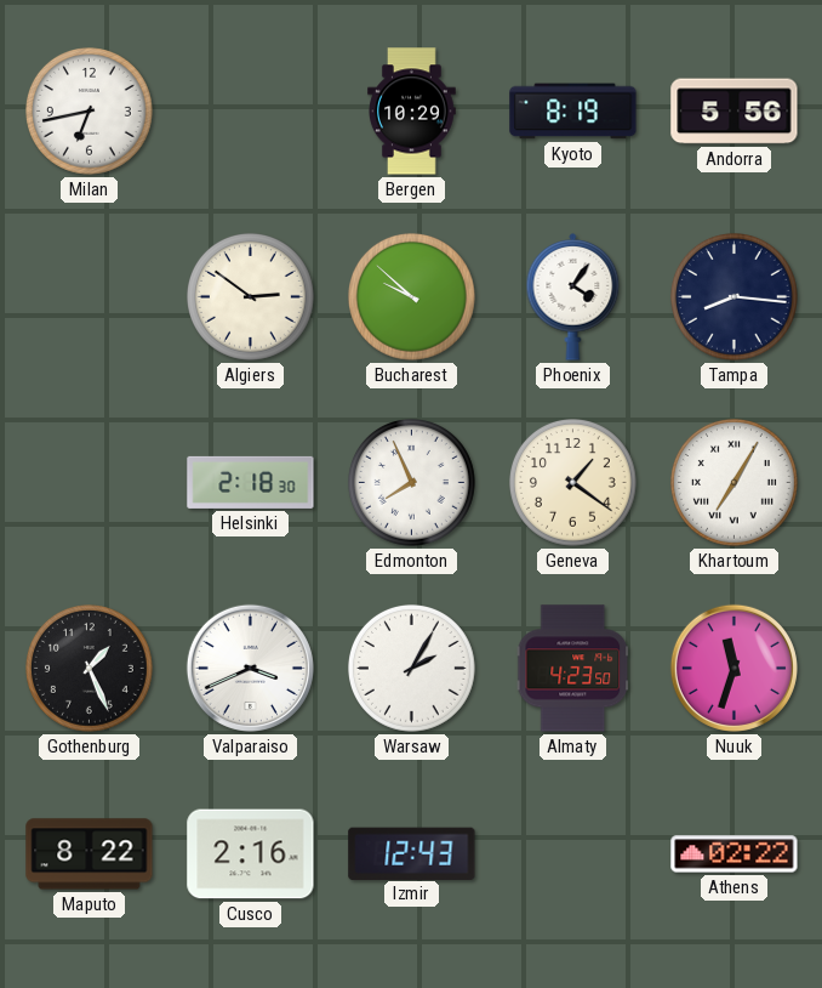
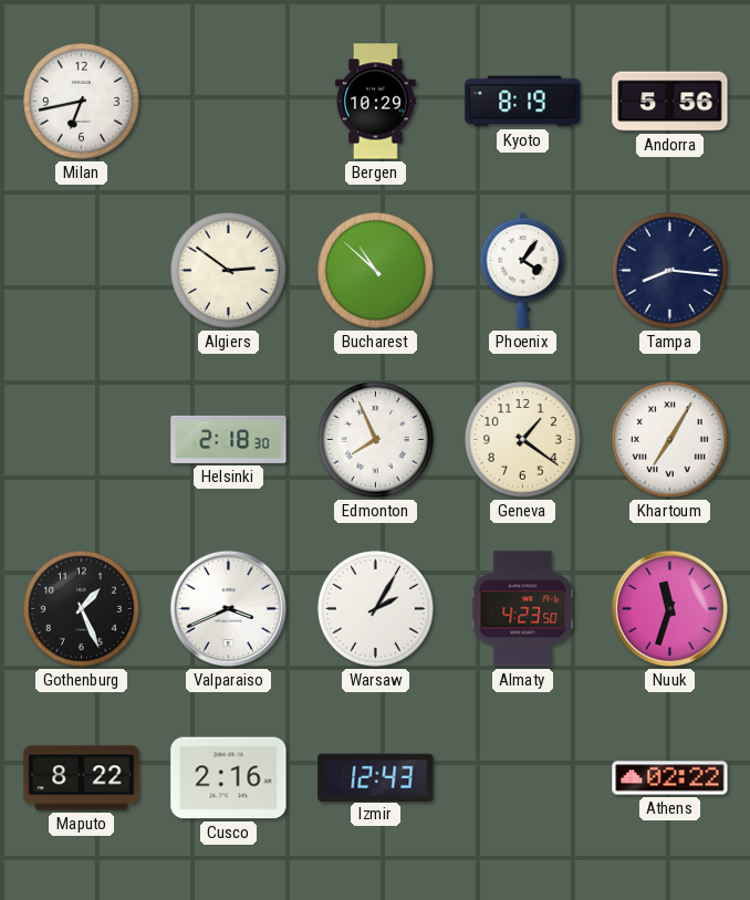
Bucharest: 9:52 -> 10:52 (376, 271)
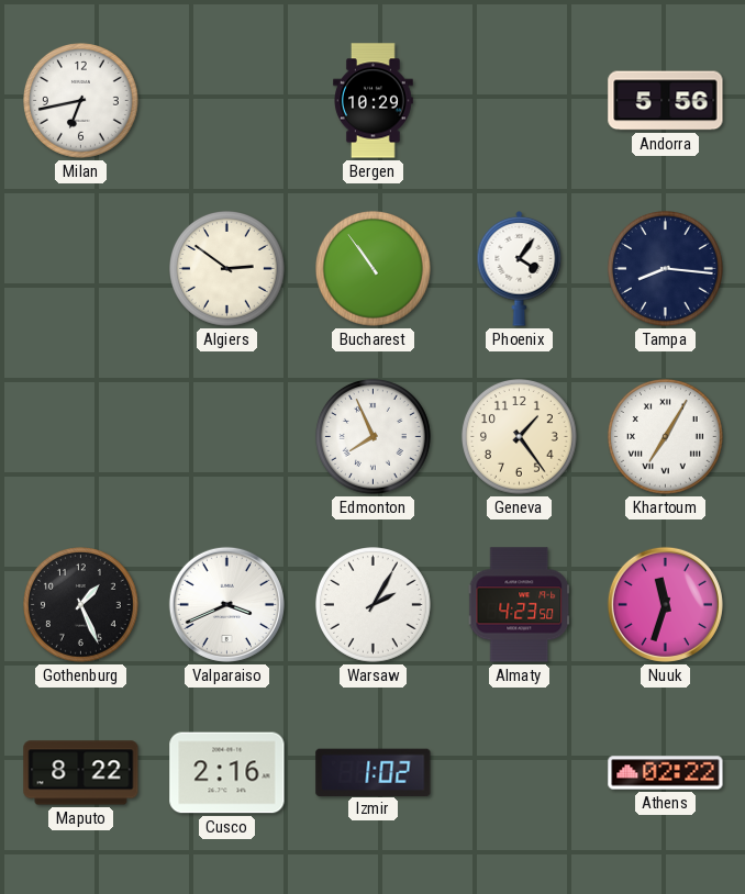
Kyoto: 8:19 -> none (523, 102)
Bucharest: 10:52 -> 10:54 (374, 269)
Helsinki: 2:18 -> none (229, 439)
Geneva: 1:21 -> 1:24 (520, 437)
Izmir: 12:43 -> 1:02 (374, 772)
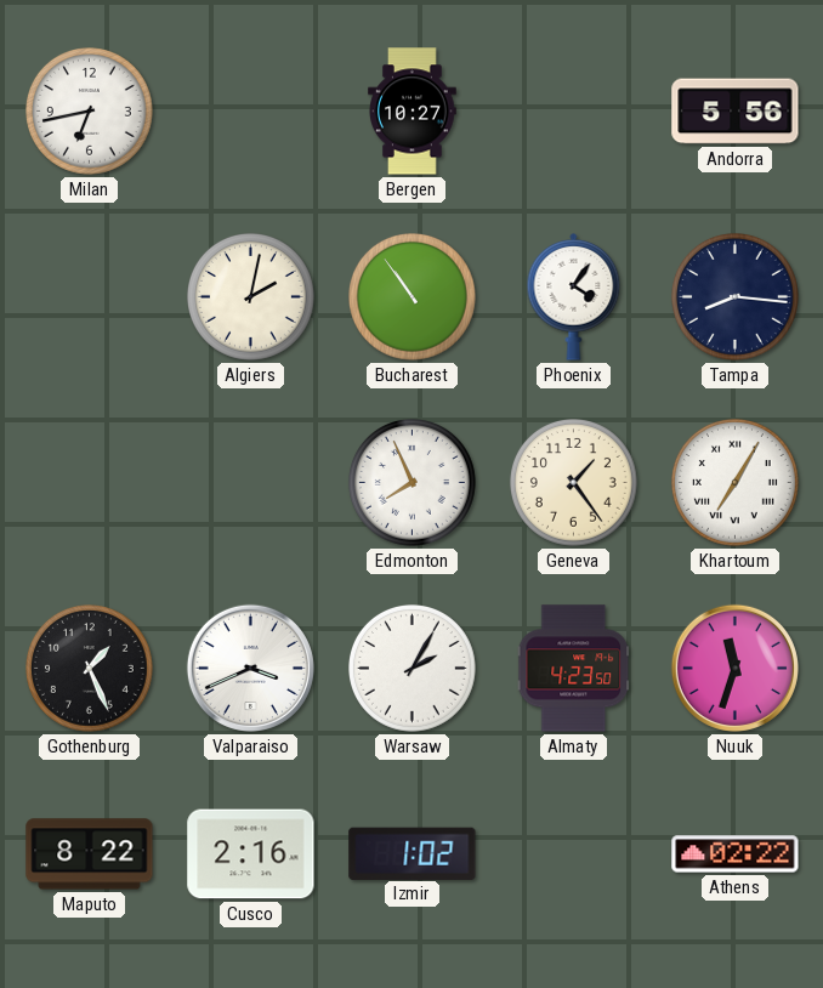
Bergen: 10:29 -> 10:27 (413, 112)
Algiers: 2:51 -> 2:02 (251, 297)
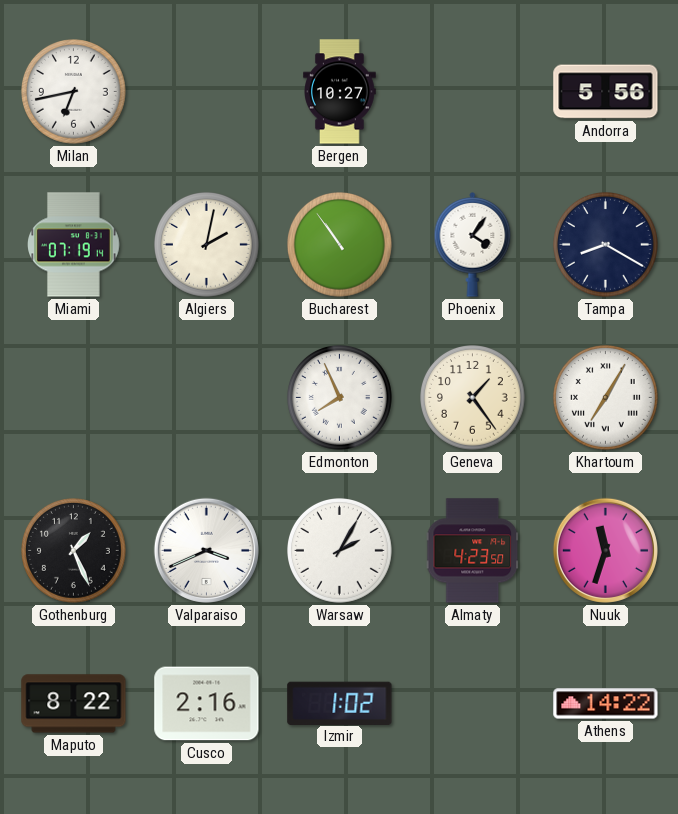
Miami: none -> 07:19 (74, 245)
Tampa: 8:16 -> 8:20 (606, 245)
Athens: 02:22 -> 14:22 (606, 704)
